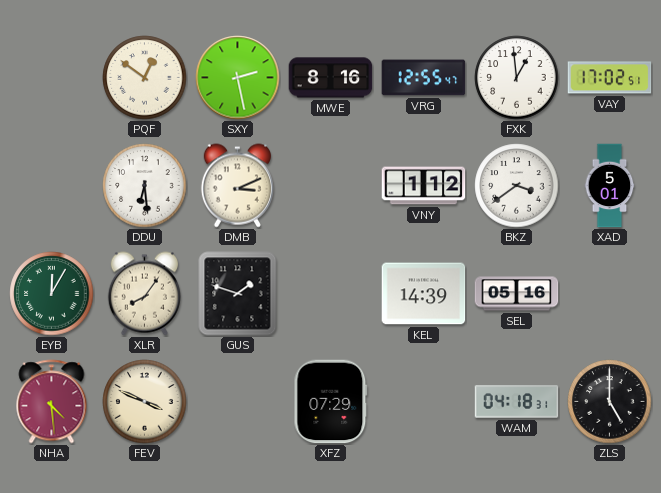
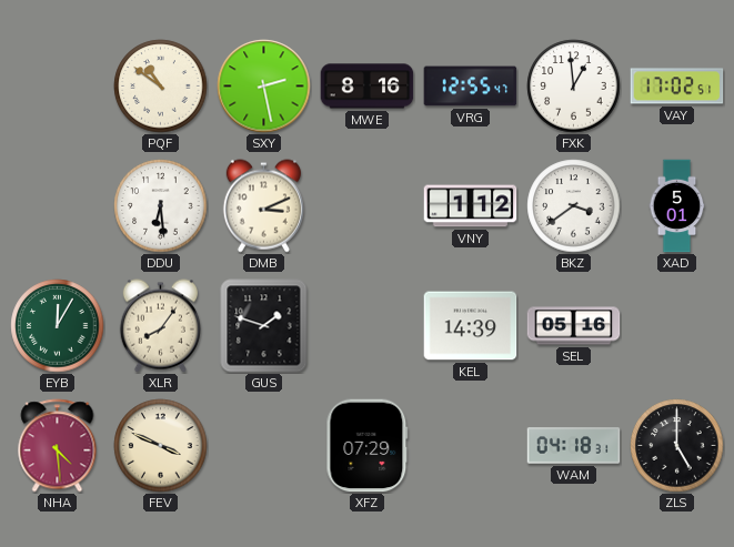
PQF: 12:51 -> 10:51 (161, 87)
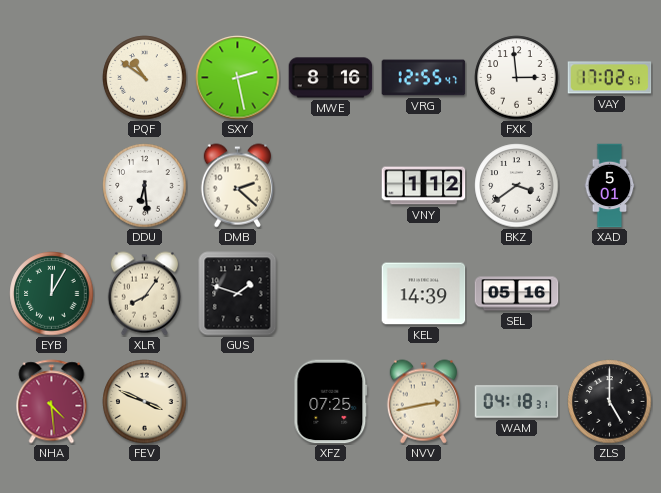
FXK: 12:59 -> 2:59 (517, 78)
DMB: 3:11 -> 2:22 (237, 186)
XFZ: 07:29 -> 07:25 (331, 402)
NVV: none -> 2:43 (423, 402)
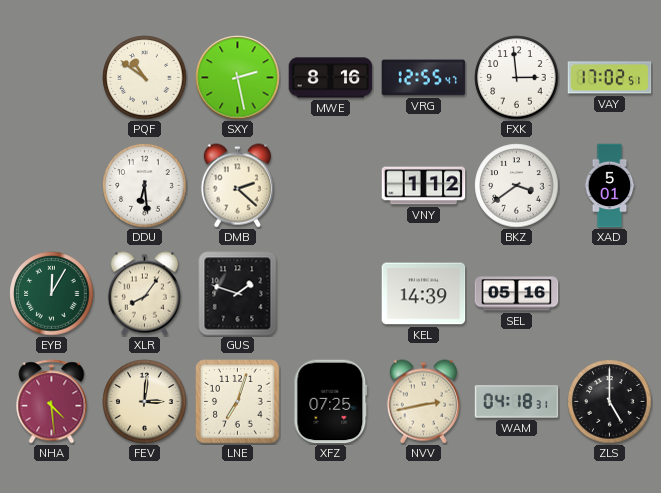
FEV: 3:49 -> 3:01 (145, 402)
LNE: none -> 7:03 (238, 402)
